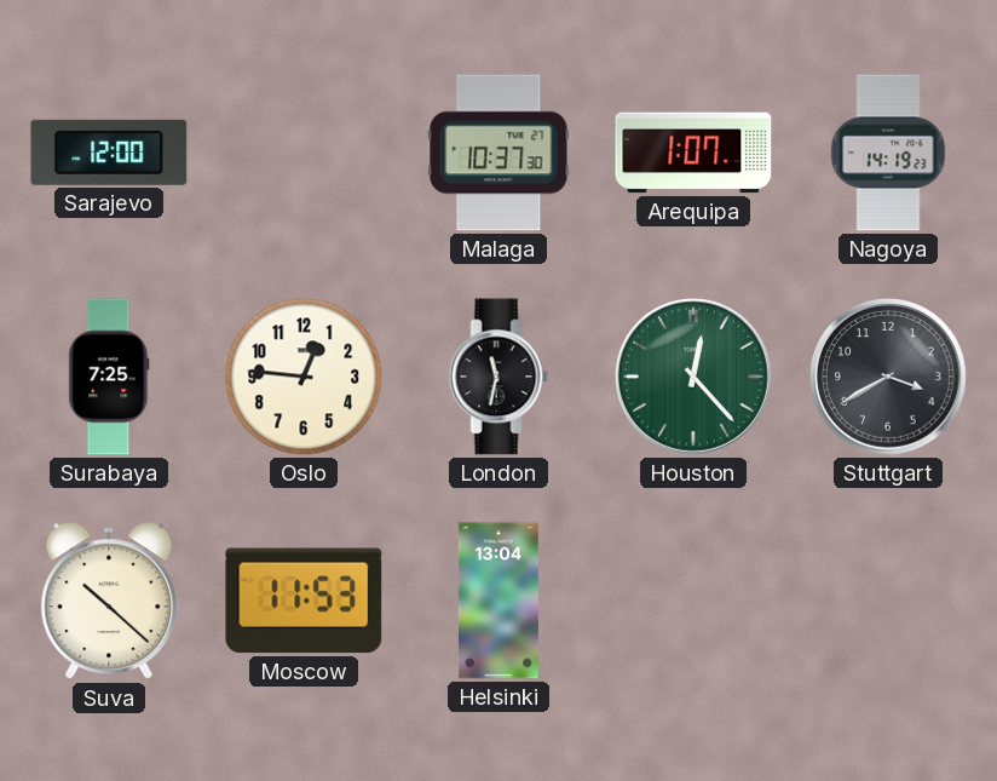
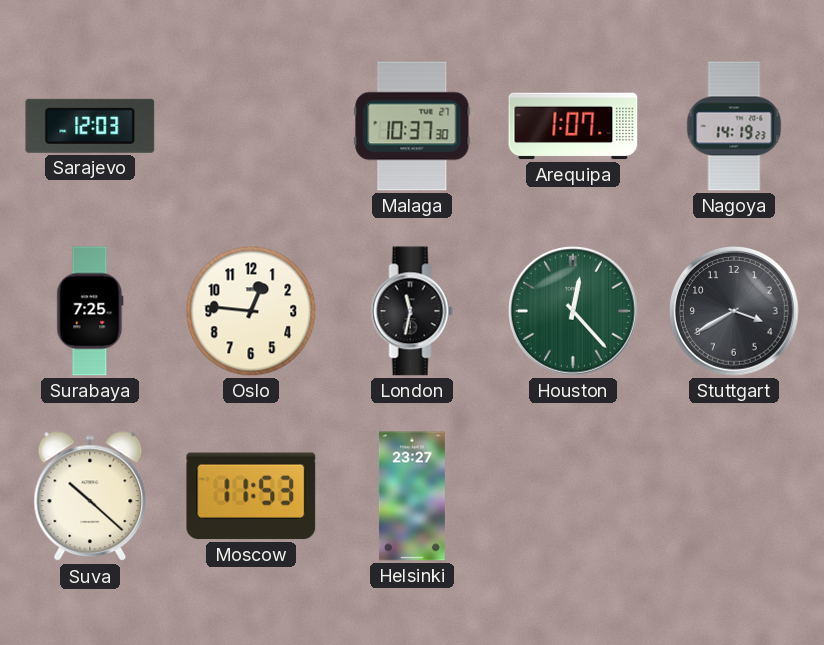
Sarajevo: 12:00 -> 12:03 (90, 126)
Helsinki: 13:04 -> 23:27 (412, 496)
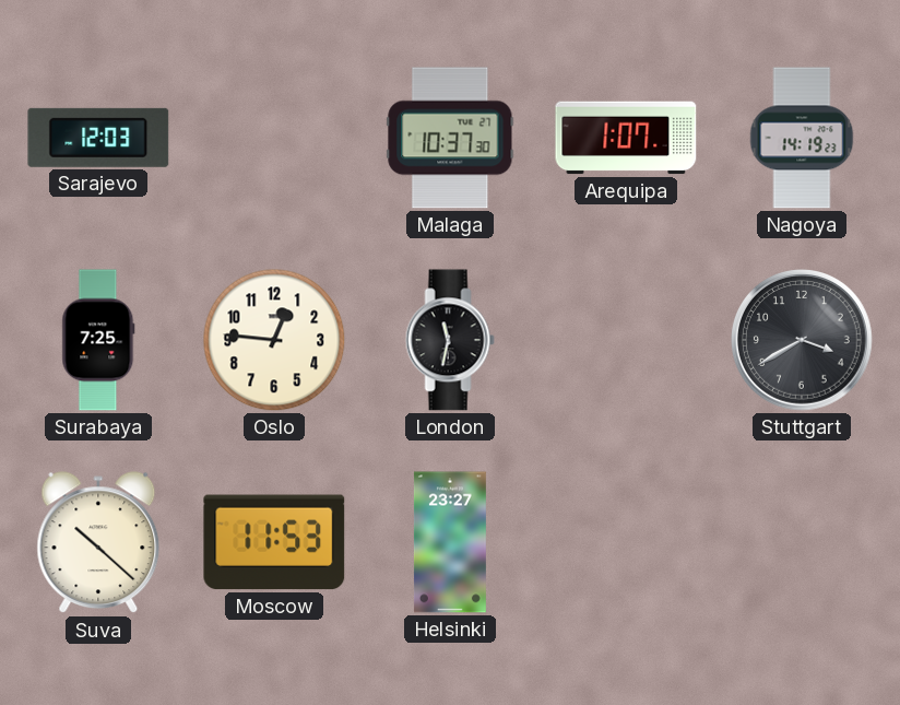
Houston: 12:23 -> none (574, 312)
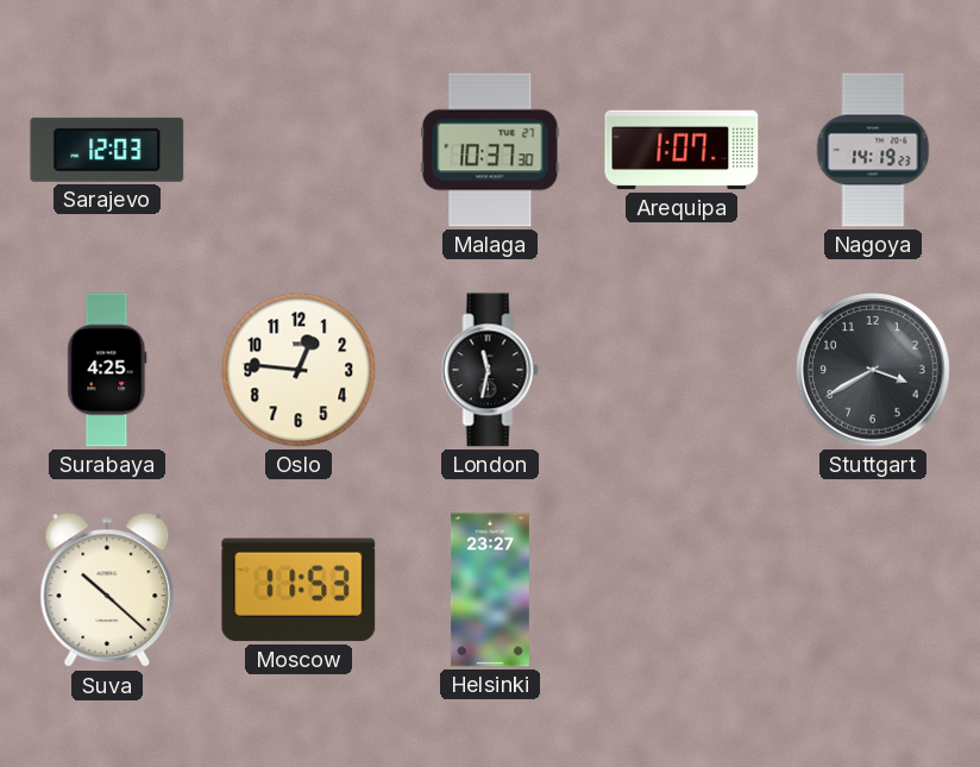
Surabaya: 7:25 -> 4:25 (107, 370)
